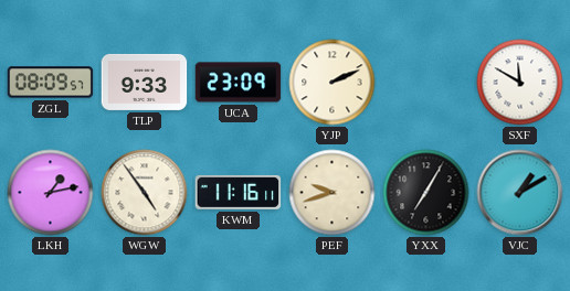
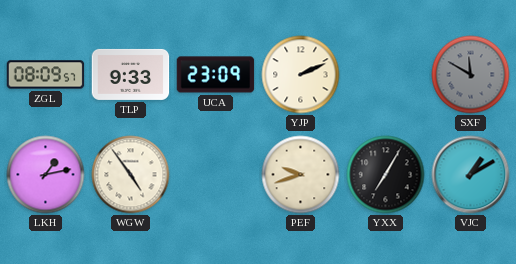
SXF dial: white -> grey (471, 75)
KWM: 11:16 -> none (239, 192)
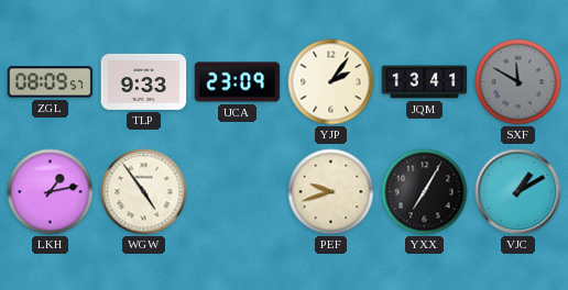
YJP: 2:11 -> 2:06 (331, 82)
JQM: none -> 13:41 (425, 82)
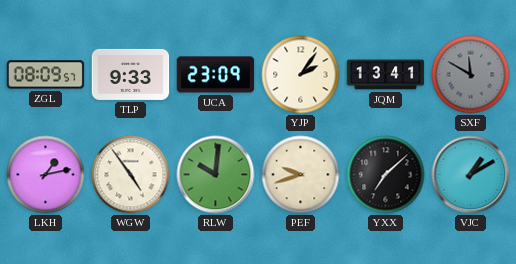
RLW: none -> 10:01 (216, 175)
YXX: 7:05 -> 7:08 (386, 175)
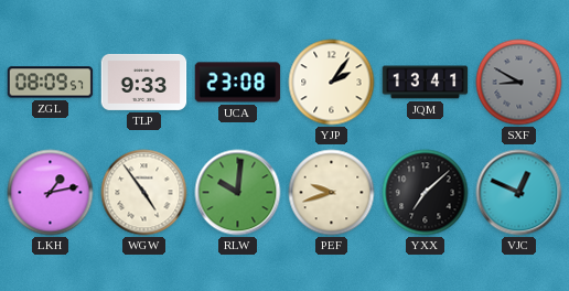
UCA: 23:09 -> 23:08 (238, 83)
SXF: 11:50 -> 8:50 (519, 83)
VJC: 1:10 -> 12:49 (519, 193)
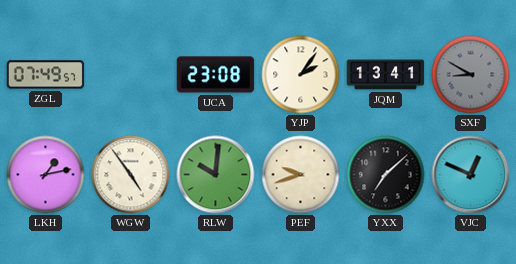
ZGL: 08:09 -> 07:49 (46, 75)
TLP: 9:33 -> none (144, 82)
